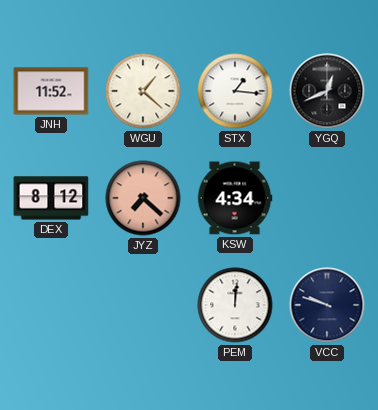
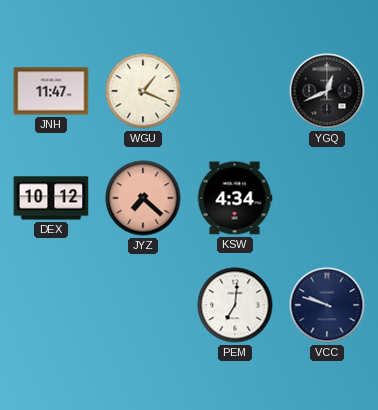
JNH: 11:52 -> 11:47 (51, 91)
WGU: 1:22 -> 1:19 (143, 91)
STX: 1:16 -> none (235, 91)
DEX: 8:12 -> 10:12 (51, 198)
PEM: 12:01 -> 7:01 (235, 305)
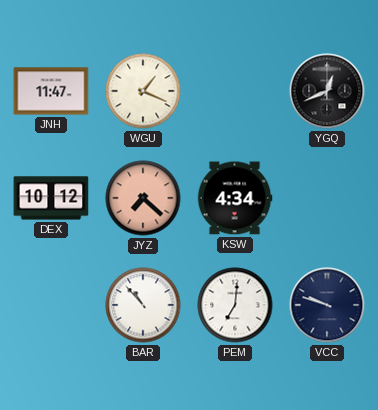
BAR: none -> 10:53 (143, 305)
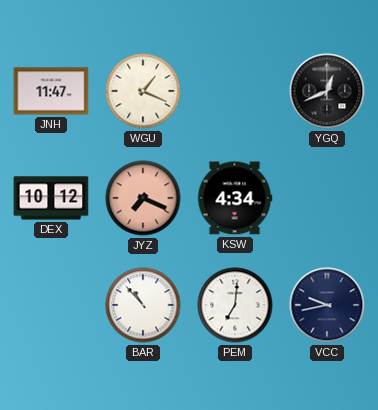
JYZ: 7:22 -> 7:19 (143, 198)
VCC: 9:48 -> 9:43 (327, 305)
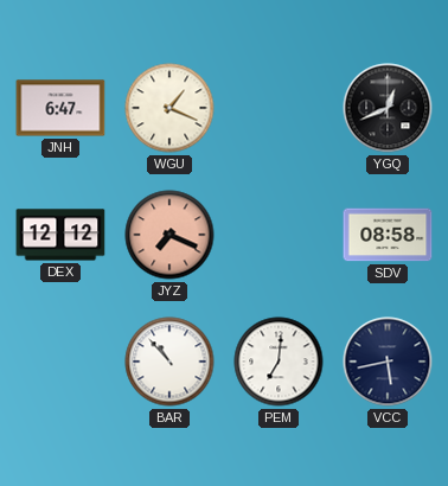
JNH: 11:47 -> 6:47 (60, 108)
DEX: 10:12 -> 12:12 (60, 235)
KSW: 4:34 -> none (235, 198)
SDV: none -> 08:58 (388, 235)
VCC: 9:43 -> 5:43 (388, 362)
